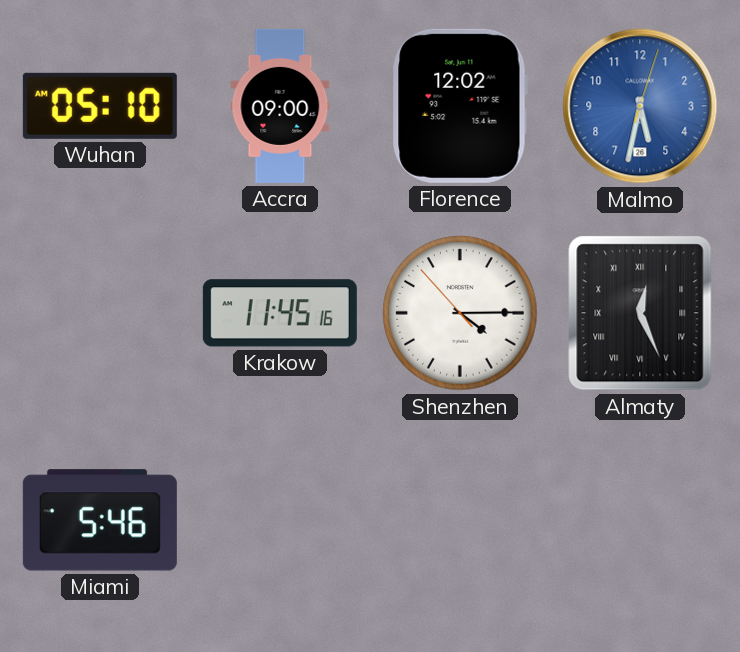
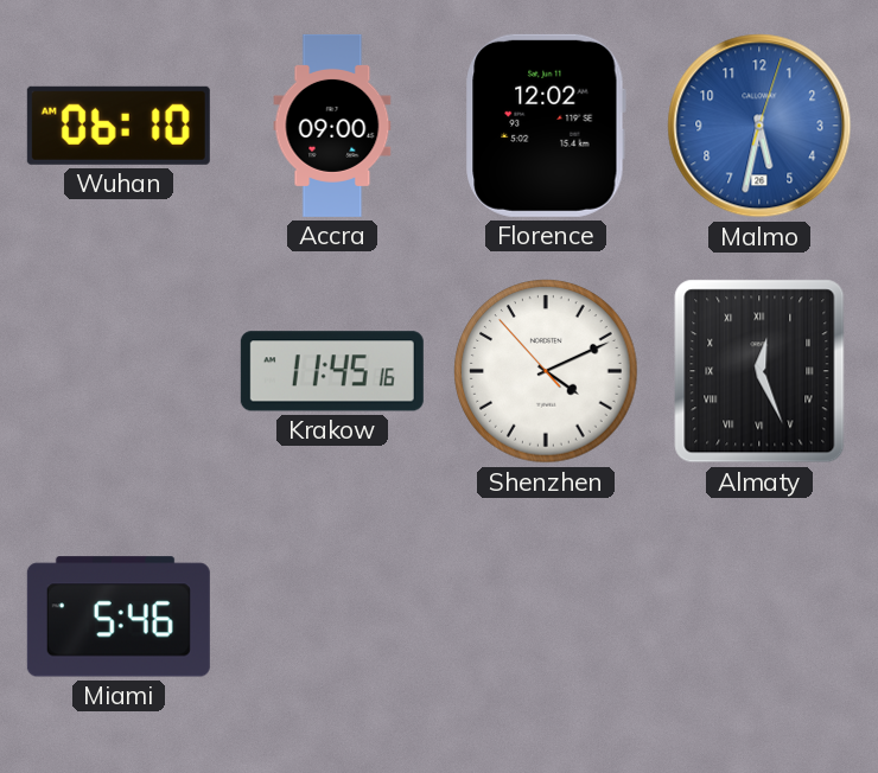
Wuhan: 05:10 -> 06:10 (119, 126)
Shenzhen: 4:14 -> 4:10 (546, 371)
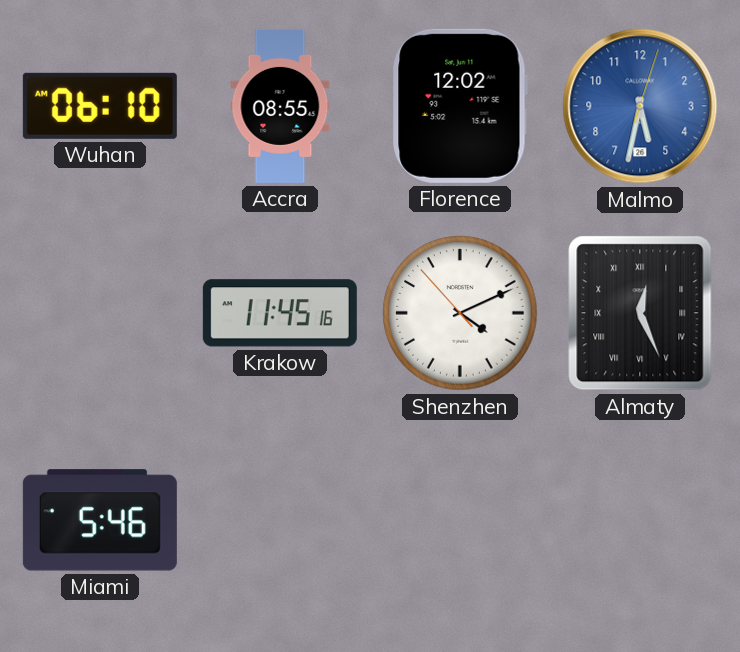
Accra: 09:00 -> 08:55 (280, 106)
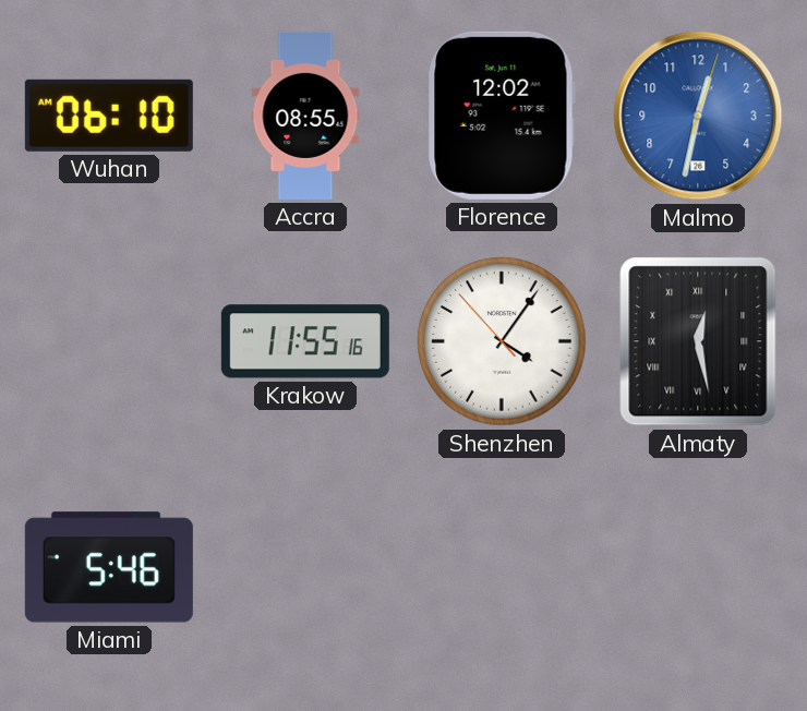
Malmo: 5:32 -> 12:32 (698, 116)
Krakow: 11:45 -> 11:55 (305, 341)
Shenzhen: 4:10 -> 4:05 (502, 341)
Almaty: 12:26 -> 12:28 (698, 341)
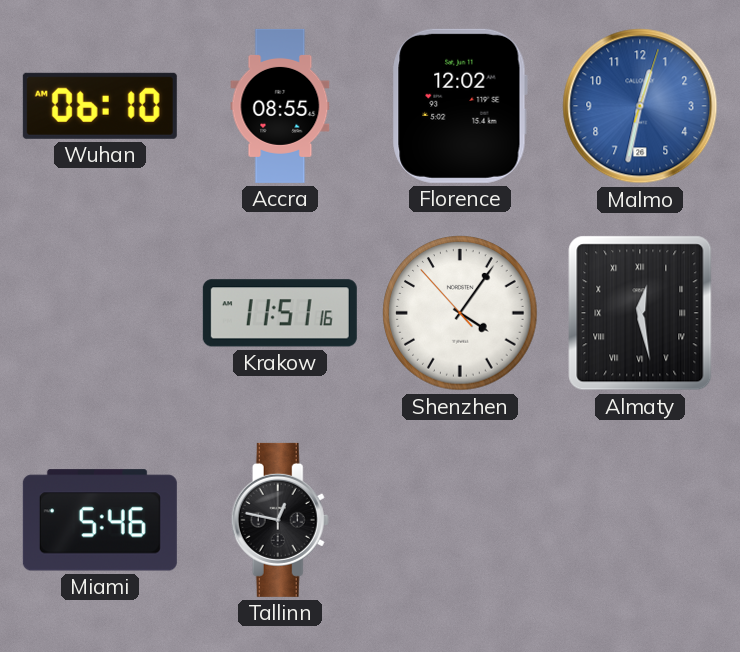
Krakow: 11:55 -> 11:51 (280, 313)
Tallinn: none -> 12:47 (280, 520)
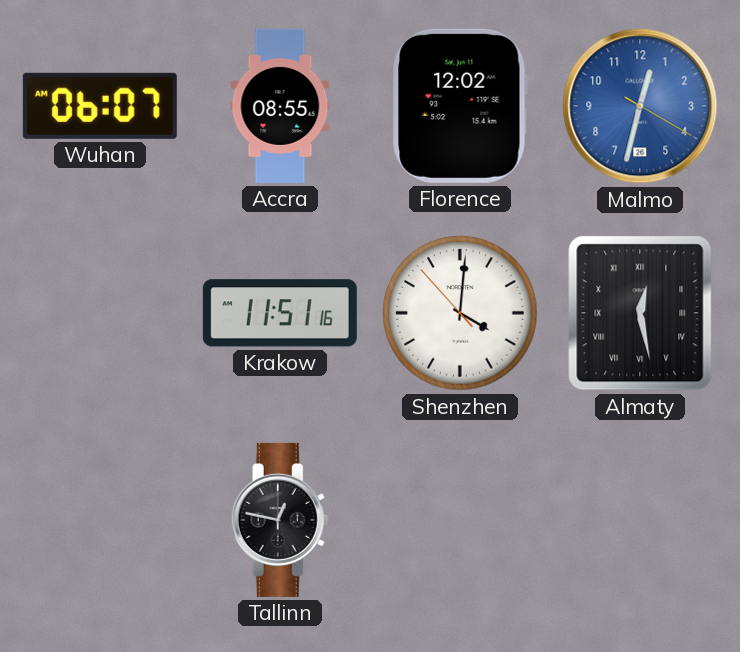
Wuhan: 06:10 -> 06:07 (100, 106)
Malmo: 12:32:03 -> 12:32:20 (640, 106)
Shenzhen: 4:05 -> 4:00 (460, 313)
Miami: 5:46 -> none (100, 520)
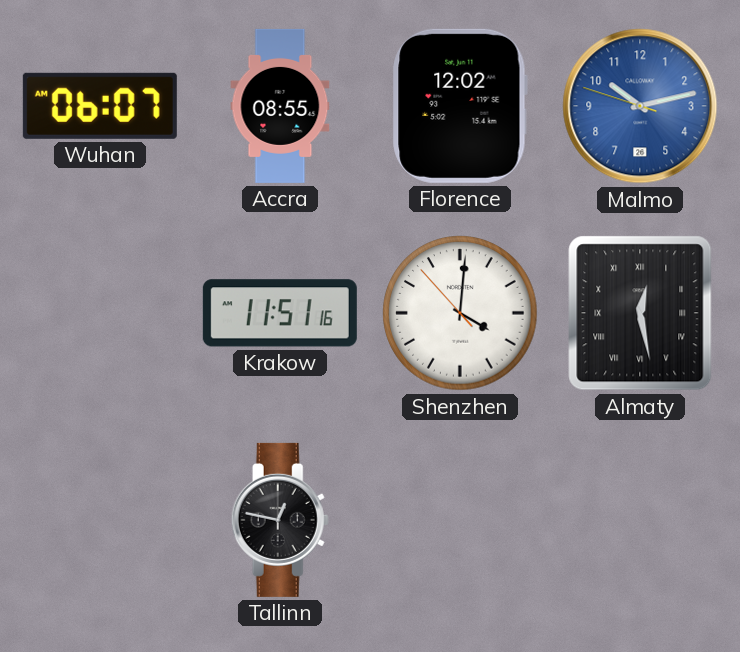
Malmo: 12:32 -> 10:12 (640, 106)
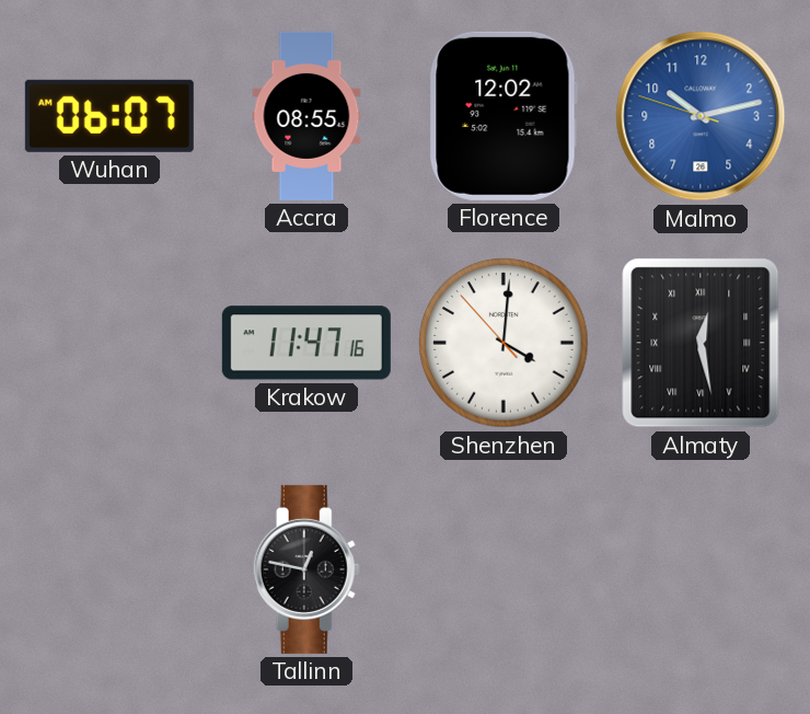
Krakow: 11:51 -> 11:47 (306, 343)
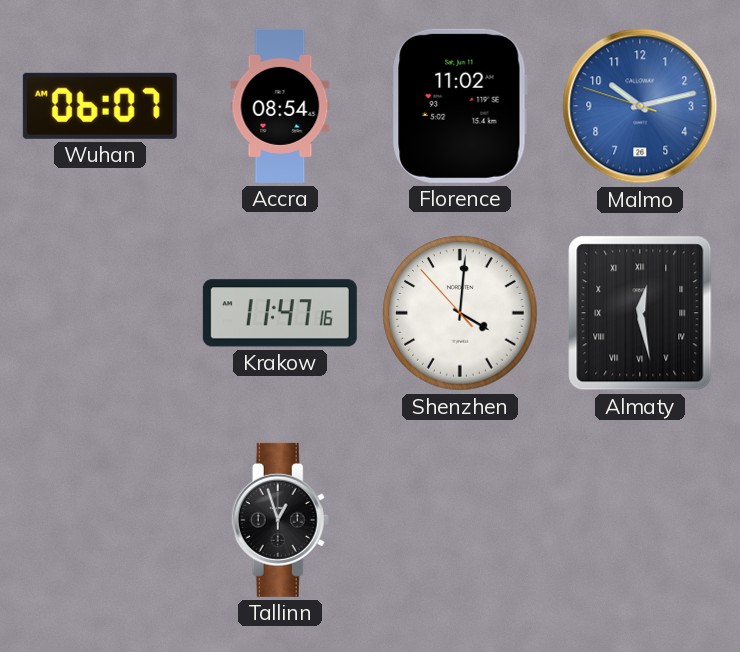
Accra: 08:55 -> 08:54 (280, 106)
Florence: 12:02 -> 11:02 (460, 106)
Tallinn: 12:47 -> 12:57 (280, 520)
